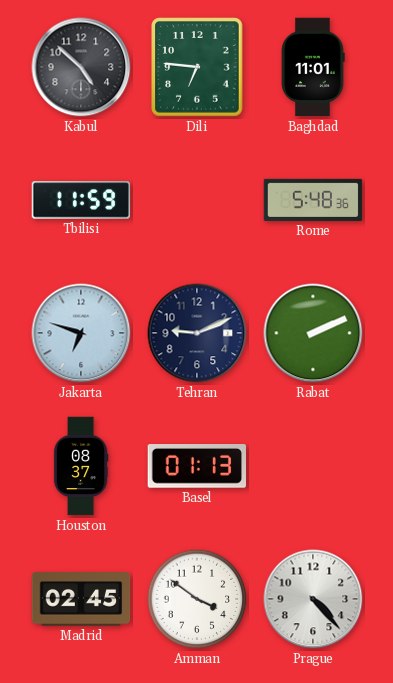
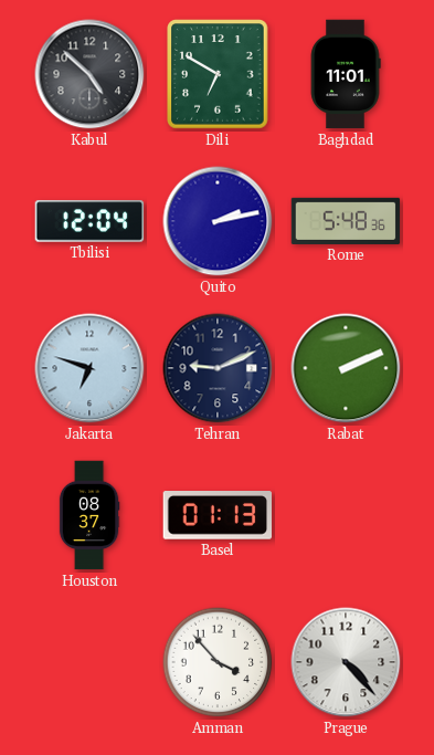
Dili: 6:46 -> 6:50 (218, 74)
Tbilisi: 11:59 -> 12:04 (89, 221)
Quito: none -> 2:13 (218, 221)
Madrid: 02:45 -> none (81, 599)
Amman: 3:51 -> 3:53 (218, 662)
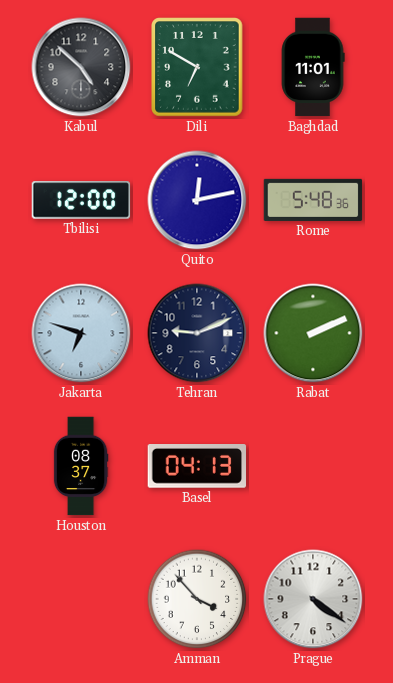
Tbilisi: 12:04 -> 12:00 (81, 200)
Quito: 2:13 -> 12:13 (197, 200)
Basel: 01:13 -> 04:13 (197, 467)
Prague: 4:23 -> 4:21 (313, 599)
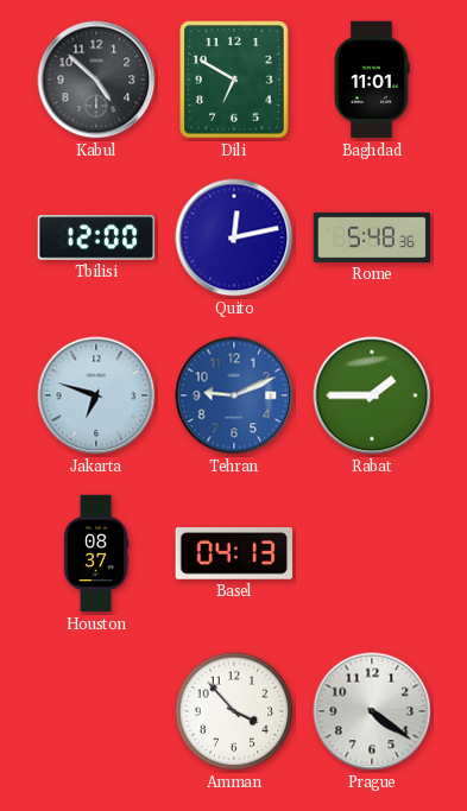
Tehran dial: navy -> blue (234, 395)
Rabat: 2:11 -> 1:45 (372, 395)
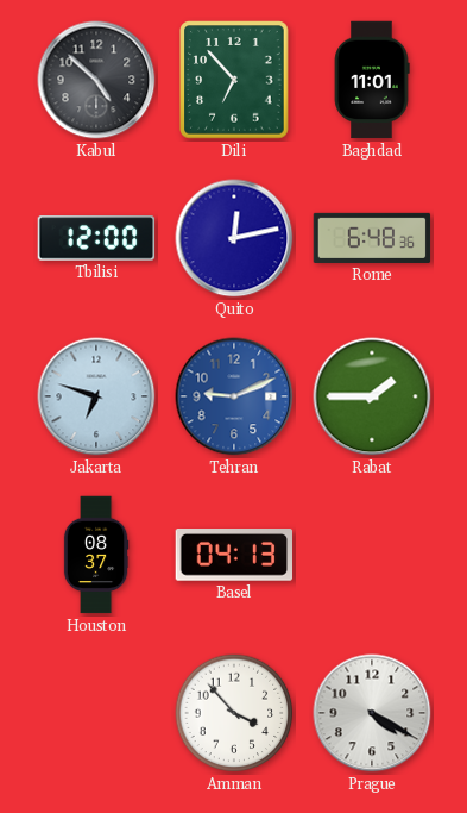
Dili: 6:50 -> 6:53 (234, 80)
Rome: 5:48 -> 6:48 (372, 238)
Prague: 4:21 -> 4:20 (372, 713)
